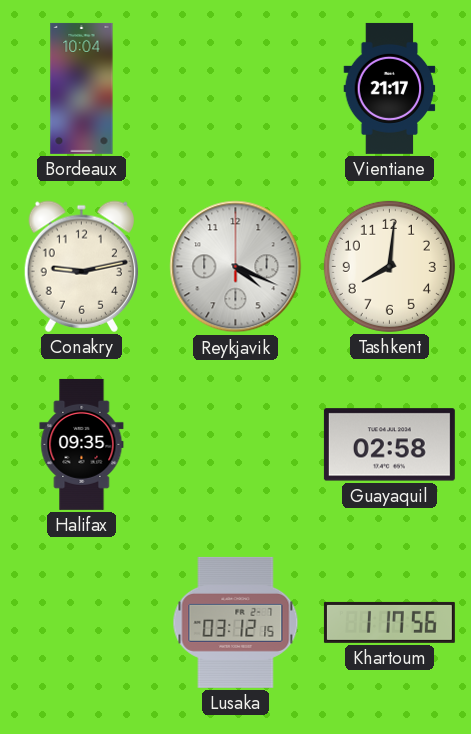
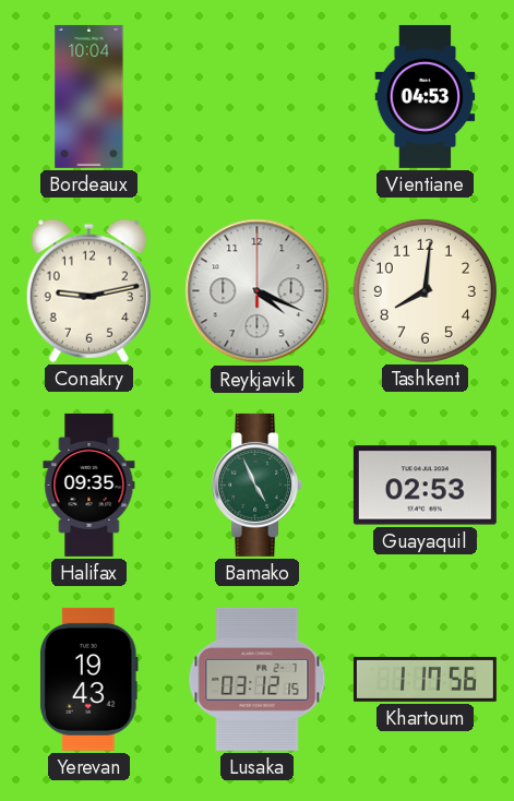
Vientiane: 21:17 -> 04:53 (426, 96)
Bamako: none -> 4:56 (258, 485)
Guayaquil: 02:58 -> 02:53 (425, 486)
Yerevan: none -> 19:43 (88, 679)
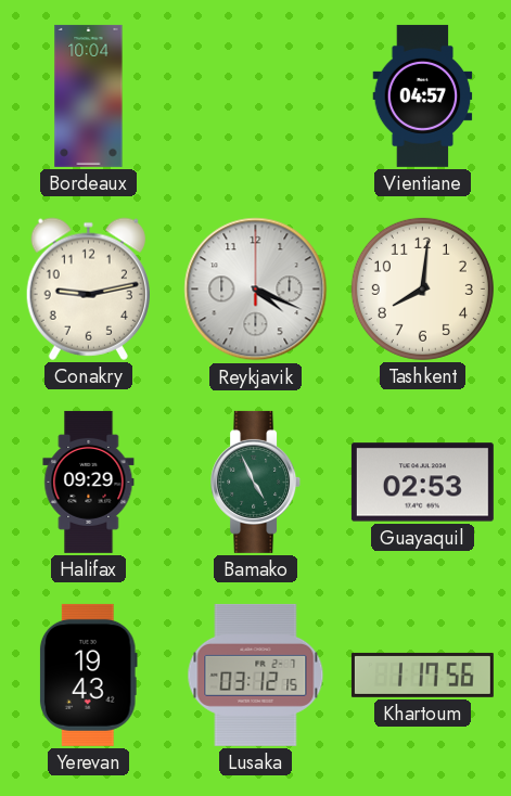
Vientiane: 04:53 -> 04:57 (423, 95)
Halifax: 09:35 -> 09:29 (89, 482)
